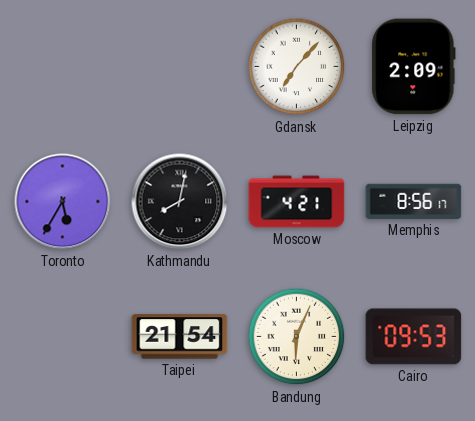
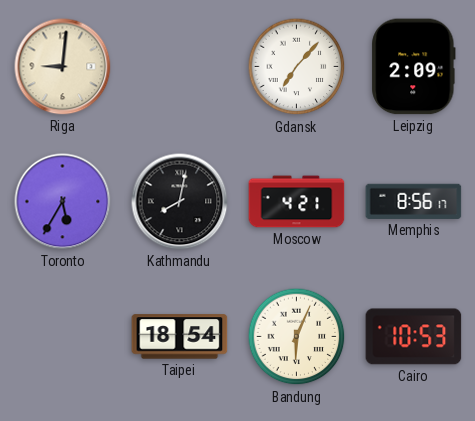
Riga: none -> 9:01 (63, 67)
Taipei: 21:54 -> 18:54 (180, 337)
Cairo: 09:53 -> 10:53 (414, 337)
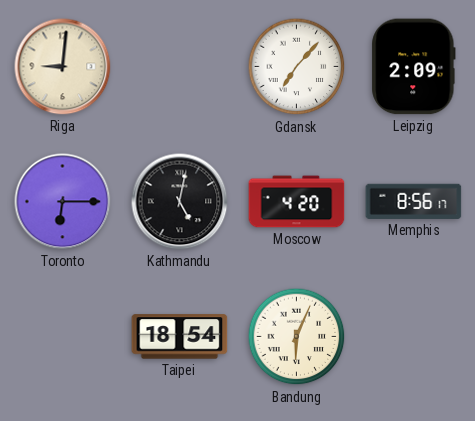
Toronto: 5:35 -> 6:15 (63, 202)
Kathmandu: 8:02 -> 5:02 (180, 202)
Moscow: 4:21 -> 4:20 (297, 202)
Cairo: 10:53 -> none (414, 337)
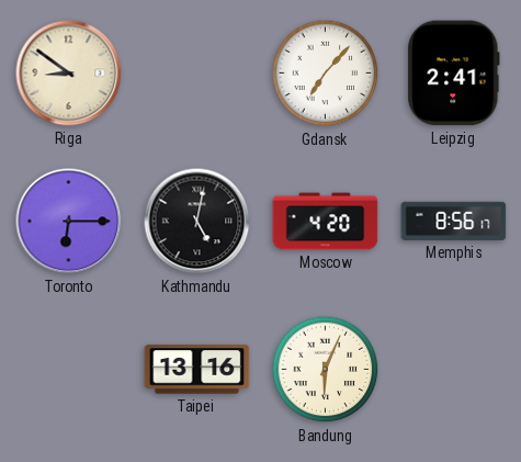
Riga: 9:01 -> 8:51 (69, 74)
Leipzig: 2:09 -> 2:41 (454, 74)
Taipei: 18:54 -> 13:16 (197, 370)
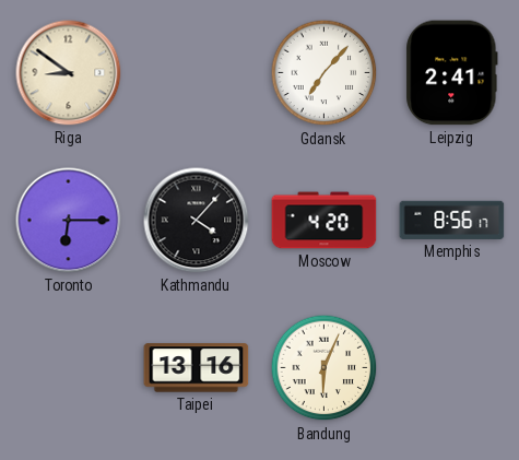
Kathmandu: 5:02 -> 4:07 (197, 221)
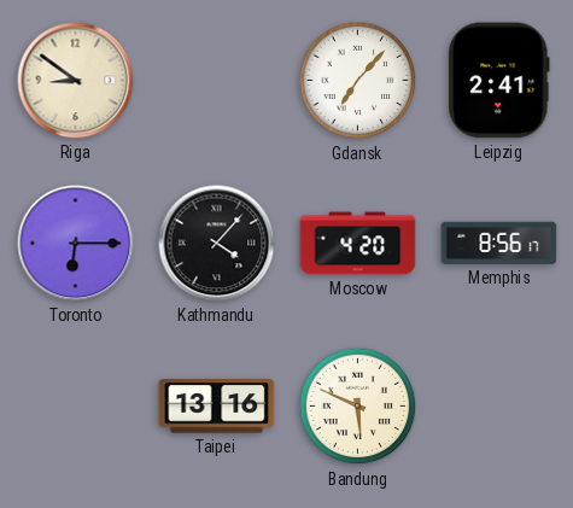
Bandung: 6:04 -> 5:49 (358, 407)
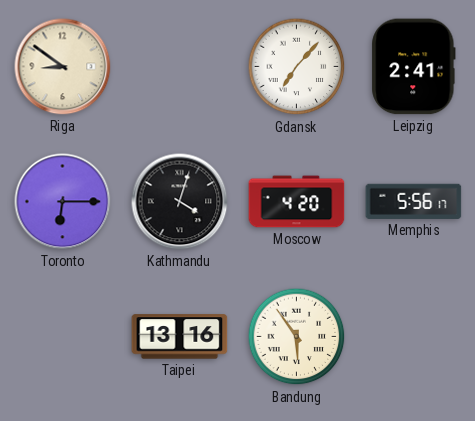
Kathmandu: 4:07 -> 4:03 (180, 202)
Memphis: 8:56 -> 5:56 (414, 201)
Bandung: 5:49 -> 5:54 (297, 337)
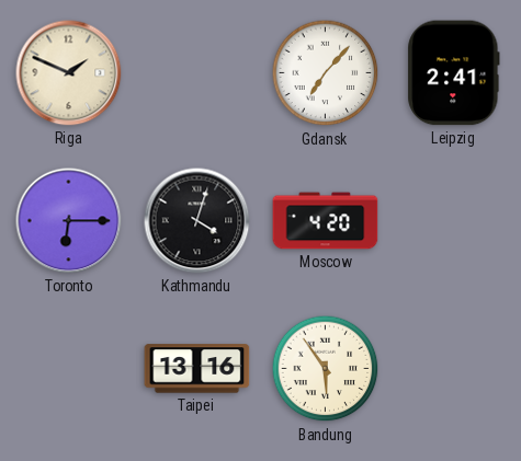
Riga: 8:51 -> 1:49 (69, 73)
Memphis: 5:56 -> none (414, 201)
